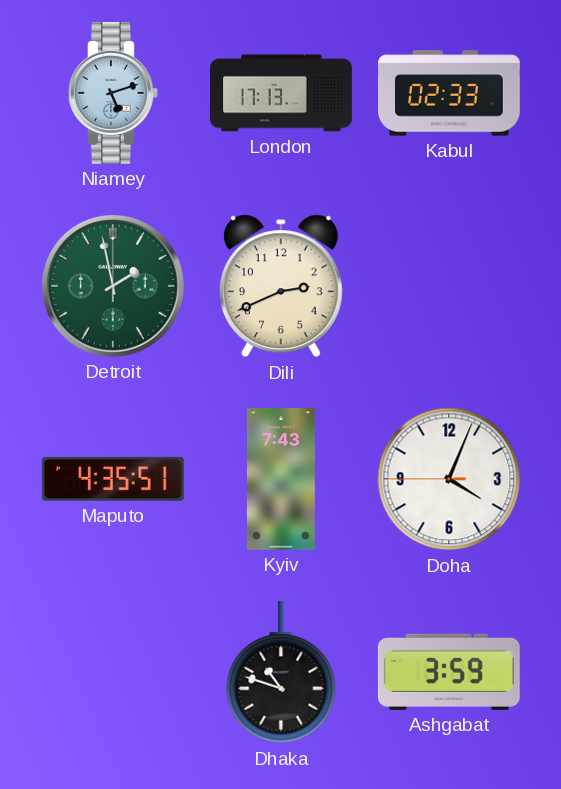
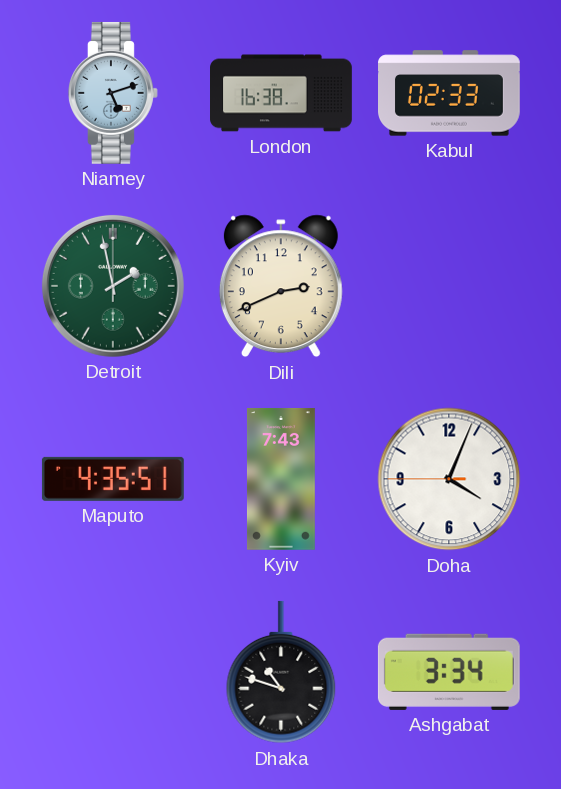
London: 17:13 -> 16:38 (282, 93)
Ashgabat: 3:59 -> 3:34 (449, 672)
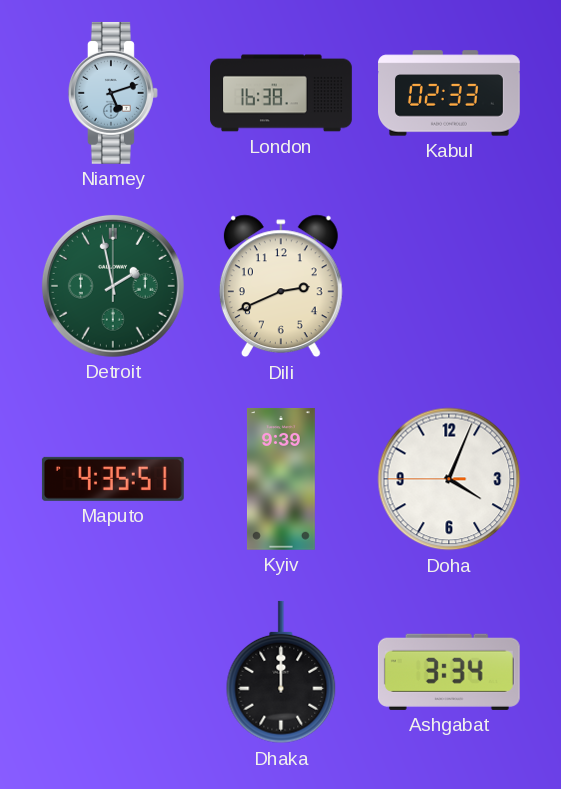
Kyiv: 7:43 -> 9:39 (281, 480)
Dhaka: 10:48 -> 12:00 (281, 672)
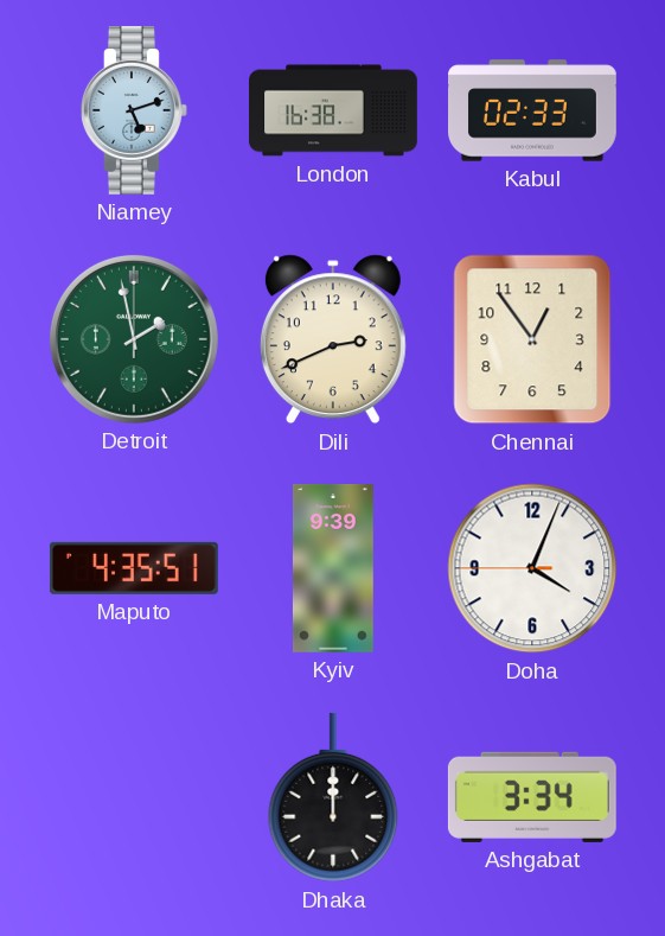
Chennai: none -> 12:54 (532, 339)
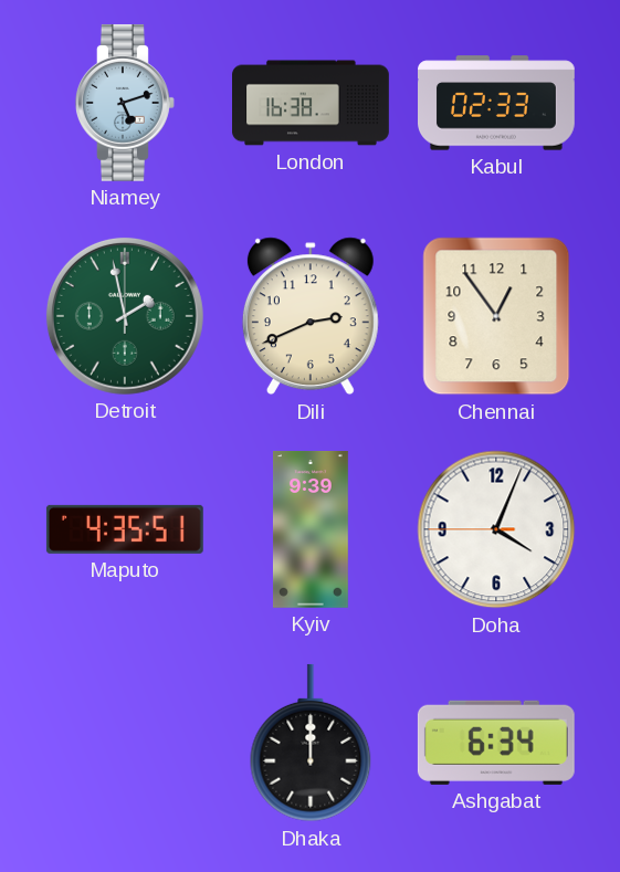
Ashgabat: 3:34 -> 6:34 (496, 743)
